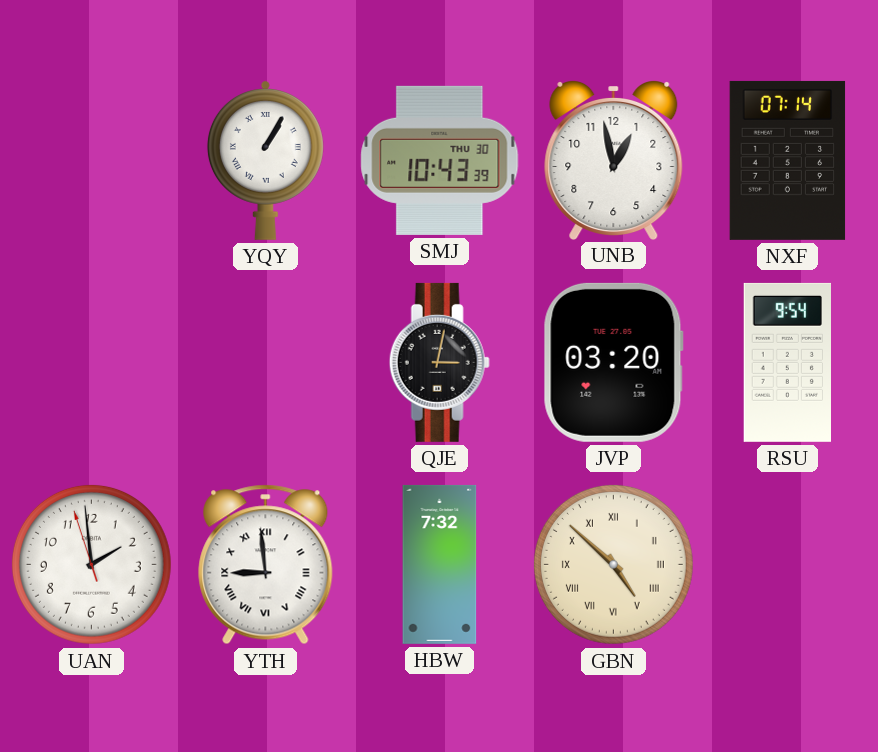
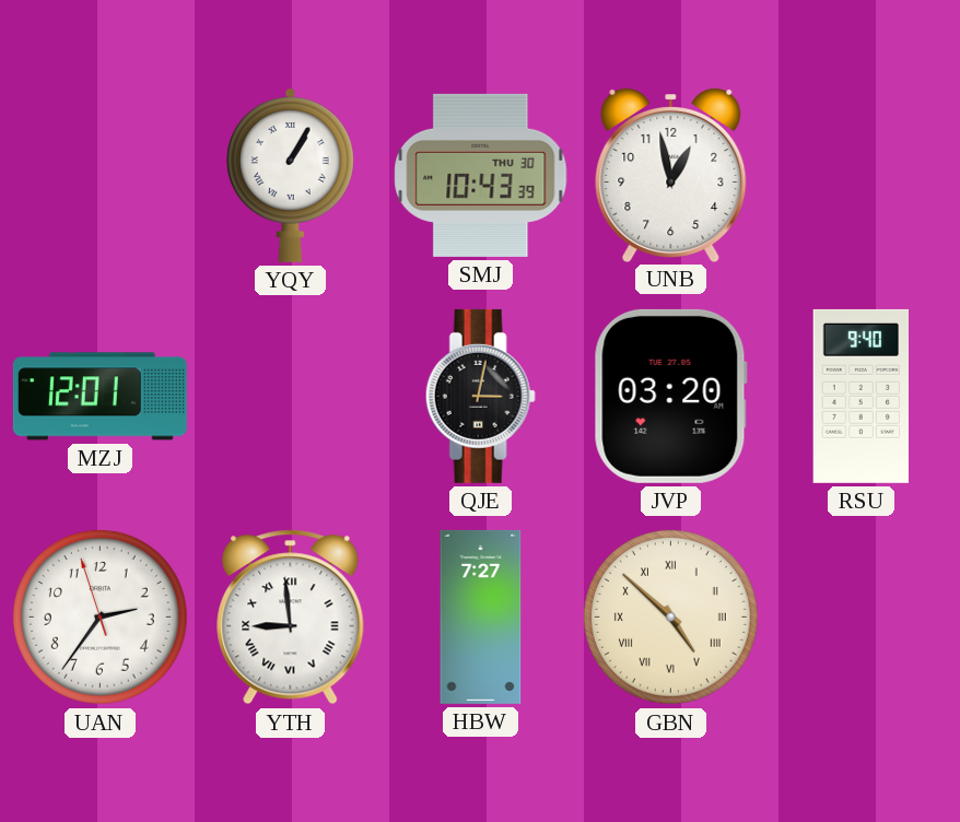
NXF: 07:14 -> none (788, 160)
MZJ: none -> 12:01 (99, 397)
RSU: 9:54 -> 9:40 (861, 396)
UAN: 1:58 -> 2:35 (99, 616)
HBW: 7:32 -> 7:27 (481, 616)
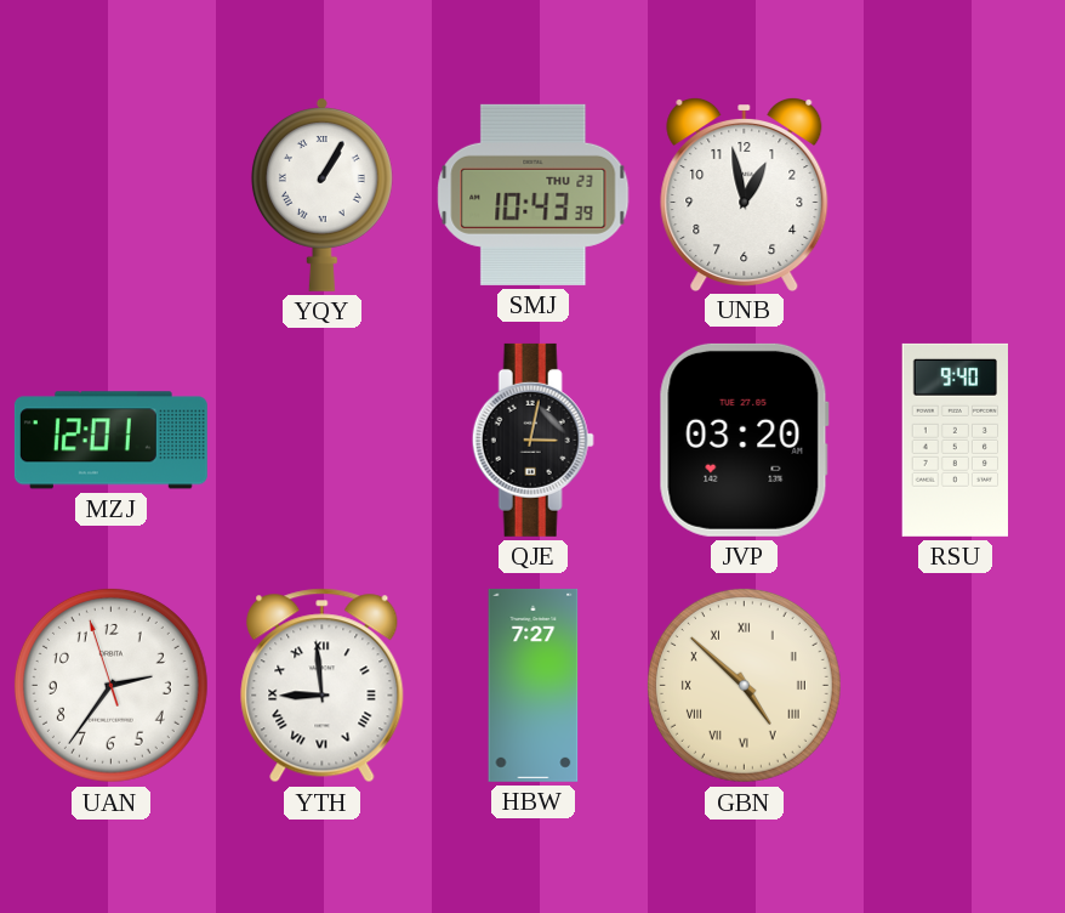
SMJ date: THU 30 -> THU 23 (534, 194)
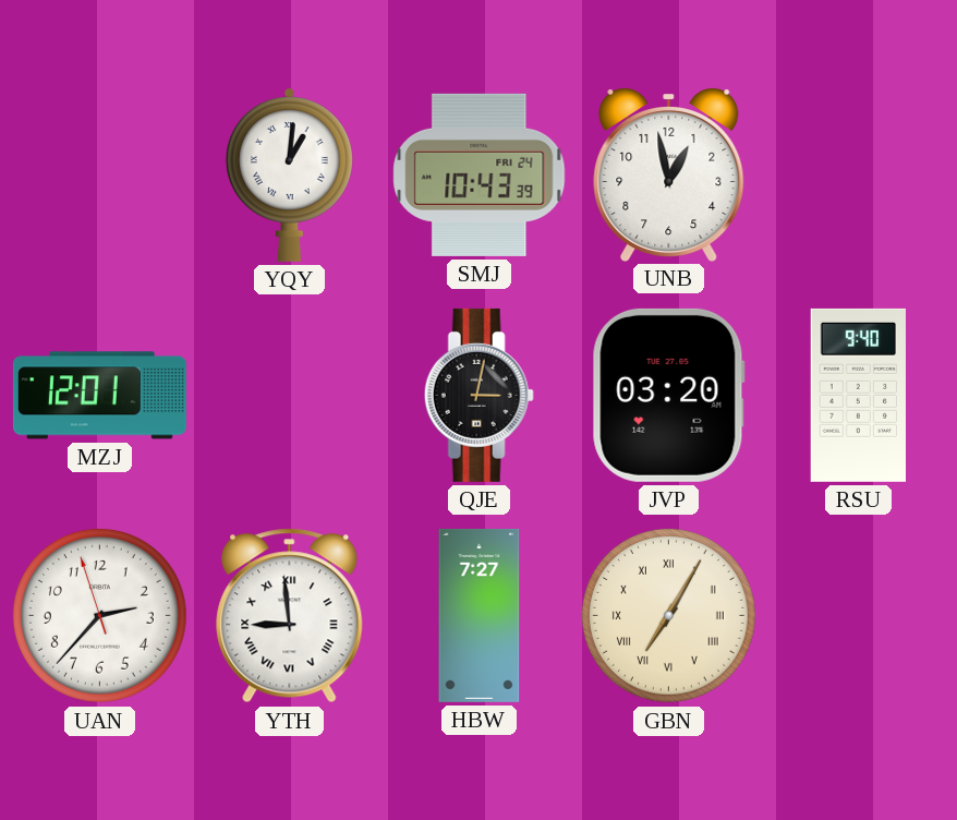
YQY: 1:05 -> 1:01 (289, 174)
SMJ date: THU 23 -> FRI 24 (480, 174)
UAN: 2:35 -> 2:36 (99, 615)
GBN: 4:52 -> 7:05 (668, 615)
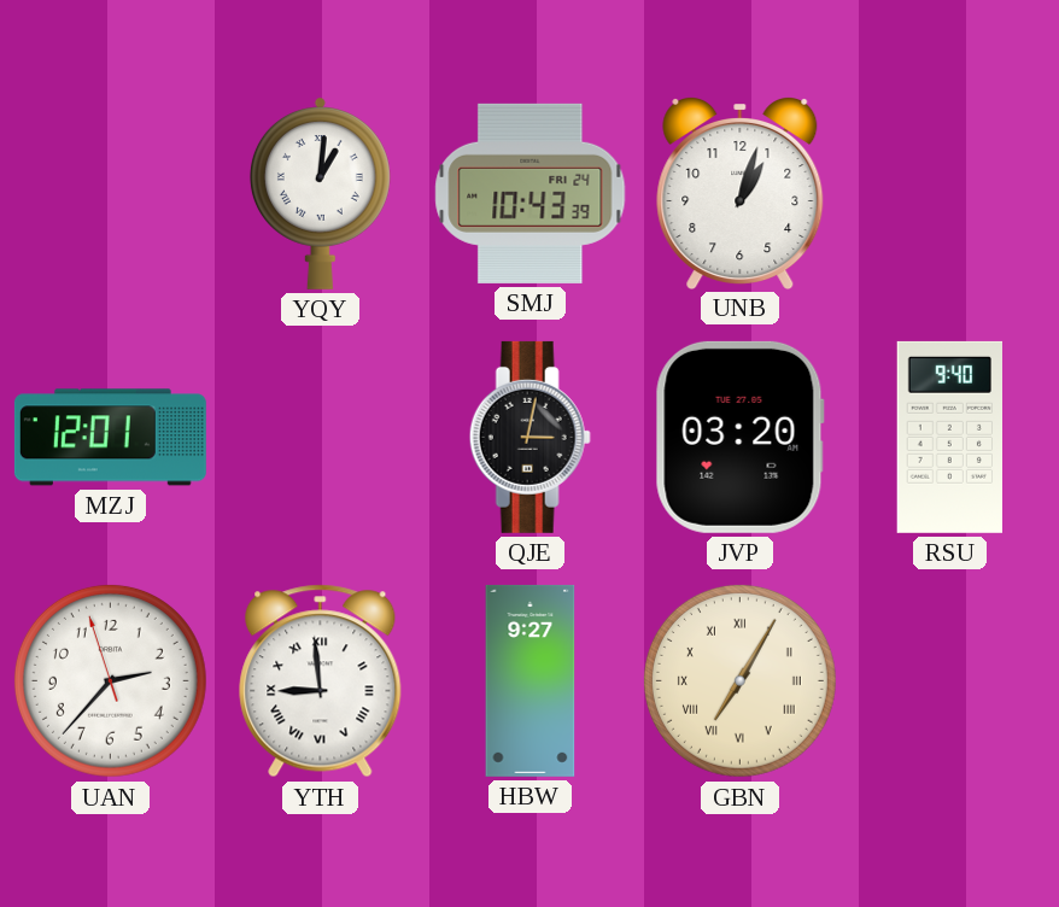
UNB: 12:58 -> 1:03 (741, 193)
HBW: 7:27 -> 9:27 (531, 680)
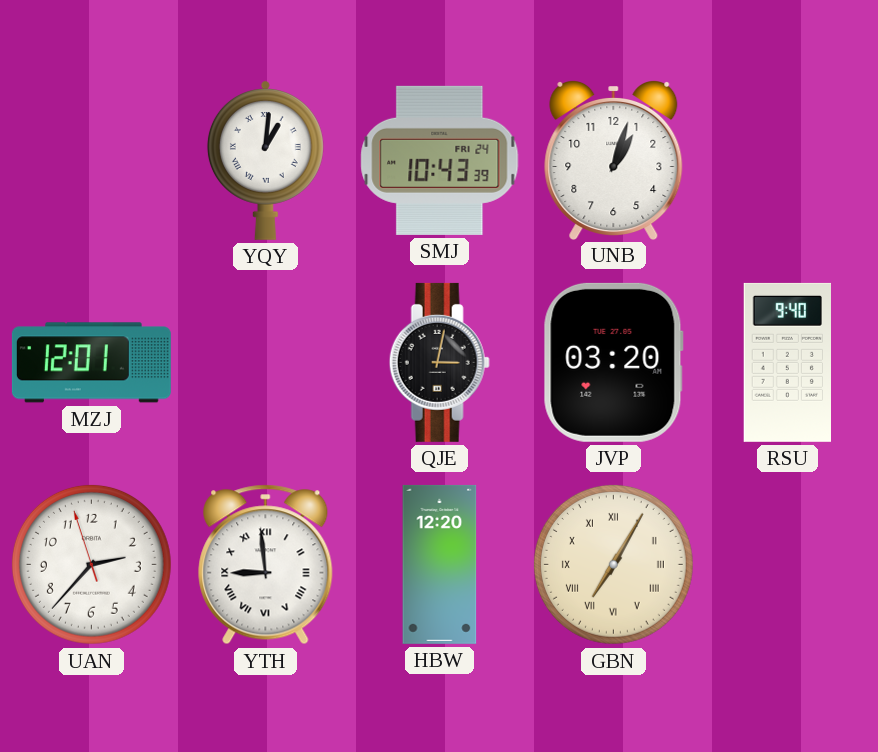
HBW: 9:27 -> 12:20 (440, 564)
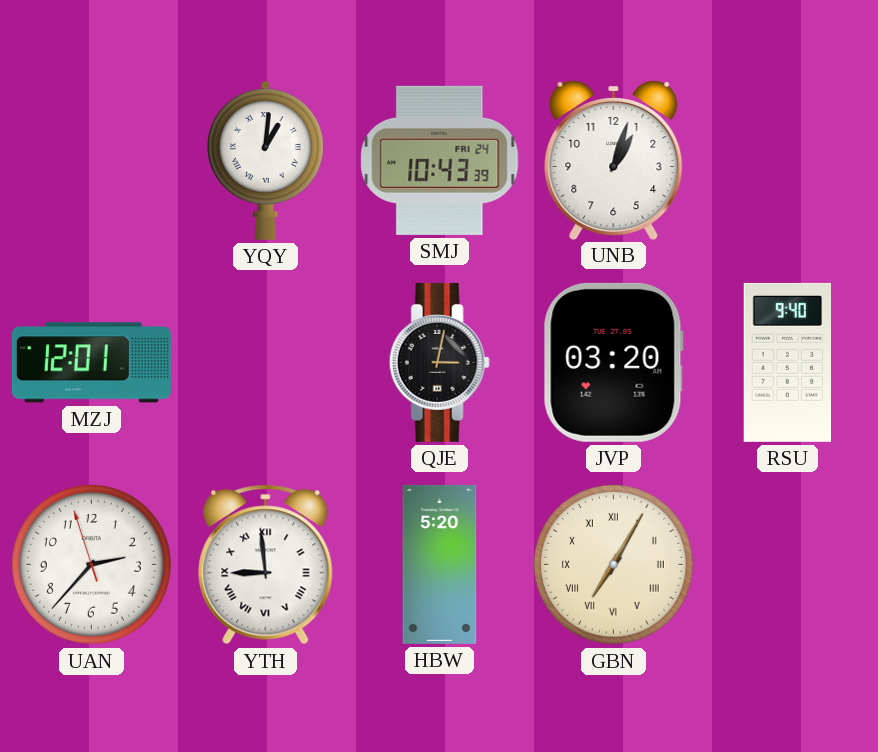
HBW: 12:20 -> 5:20 (440, 564)
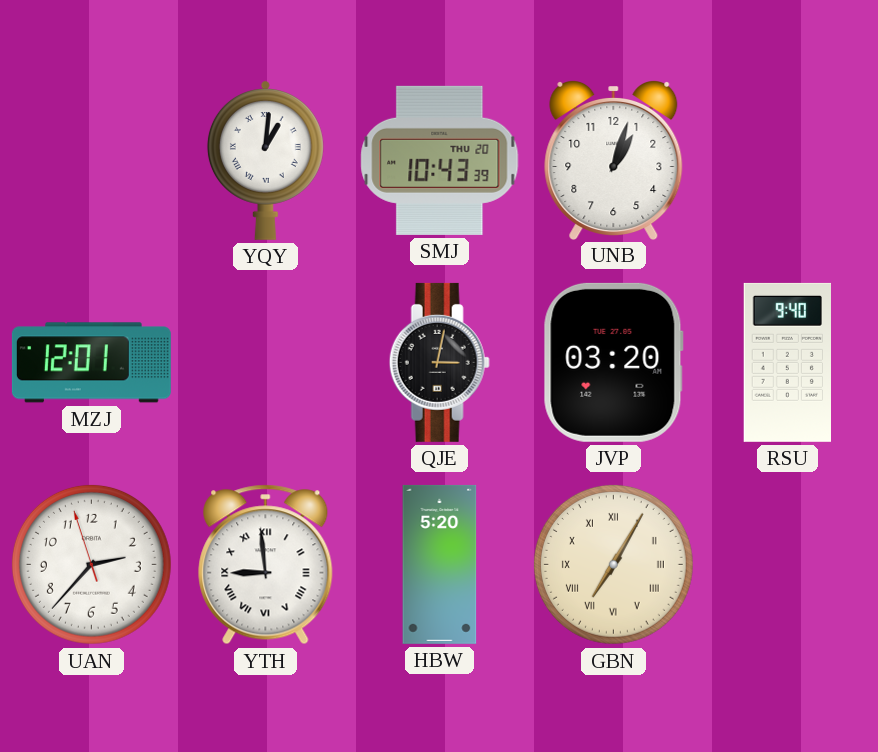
SMJ date: FRI 24 -> THU 20 (440, 160)
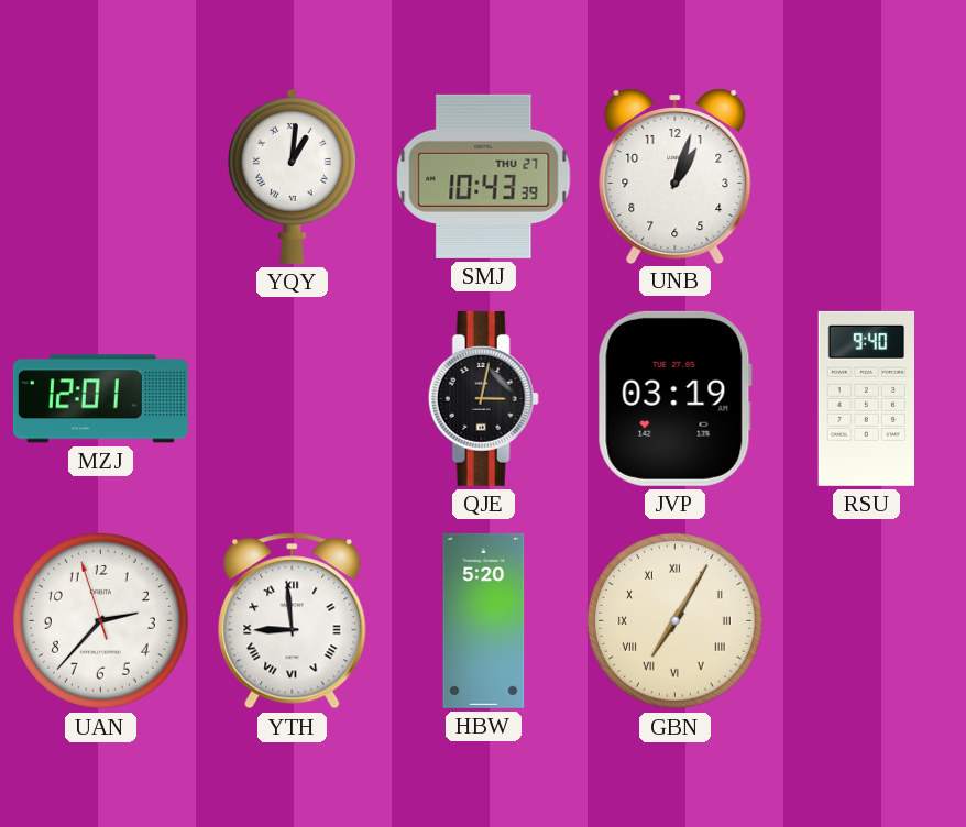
SMJ date: THU 20 -> THU 27 (484, 176)
JVP: 03:20 -> 03:19 (674, 398)
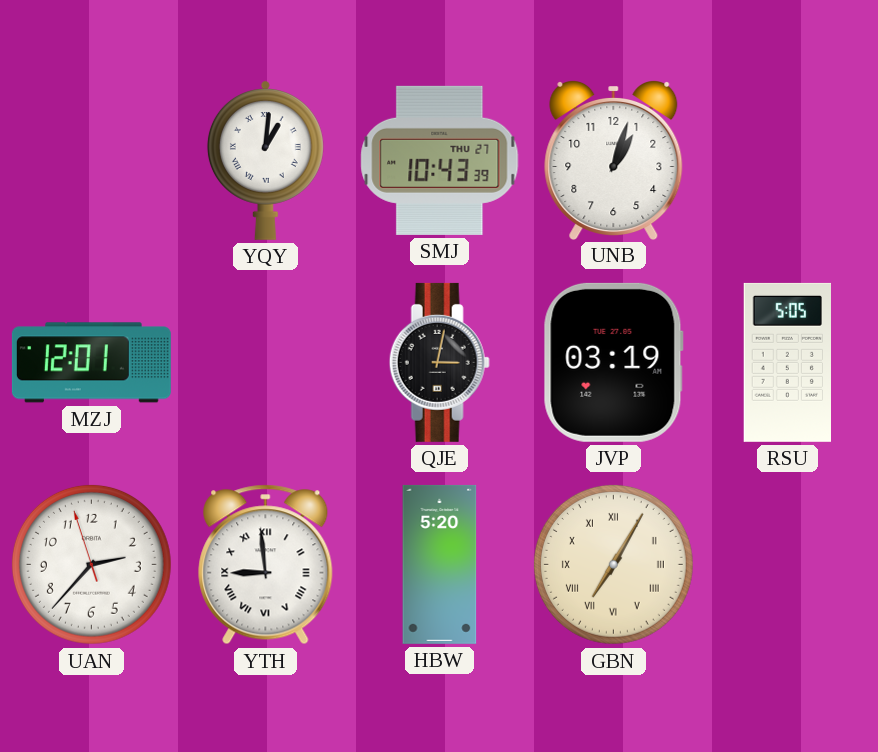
RSU: 9:40 -> 5:05 (787, 362)
